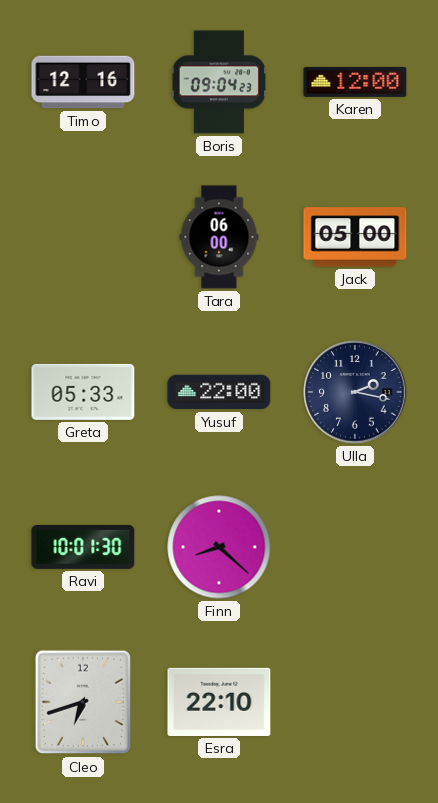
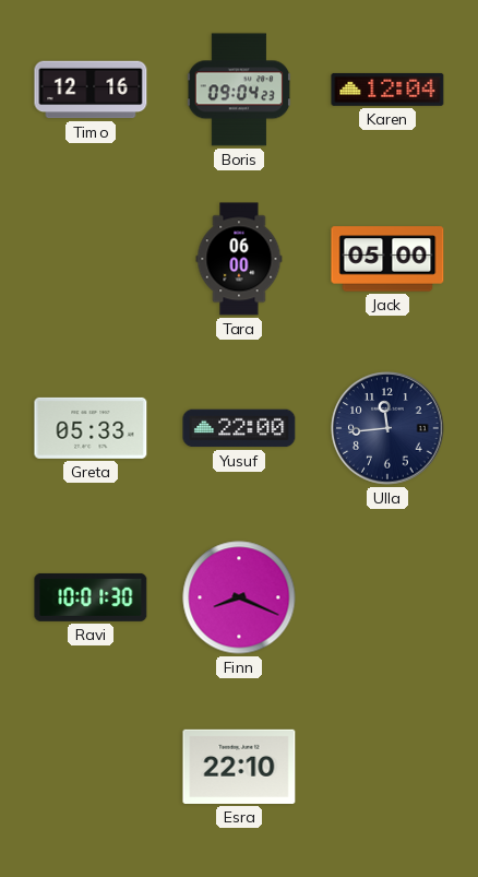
Karen: 12:00 -> 12:04 (387, 90)
Ulla: 2:17 -> 11:44 (387, 428)
Finn: 8:22 -> 8:19 (239, 597)
Cleo: 6:42 -> none (82, 702)
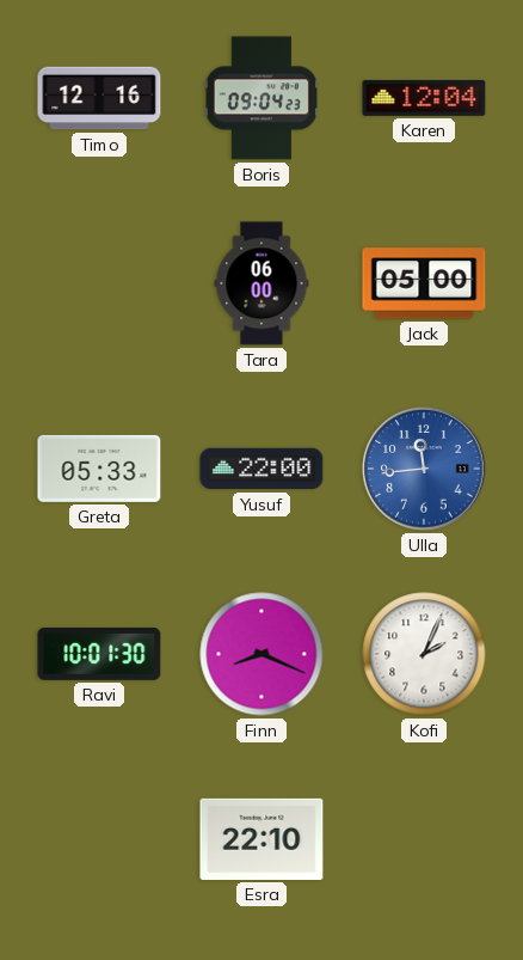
Ulla dial: navy -> blue (424, 469)
Kofi: none -> 2:04 (424, 654)
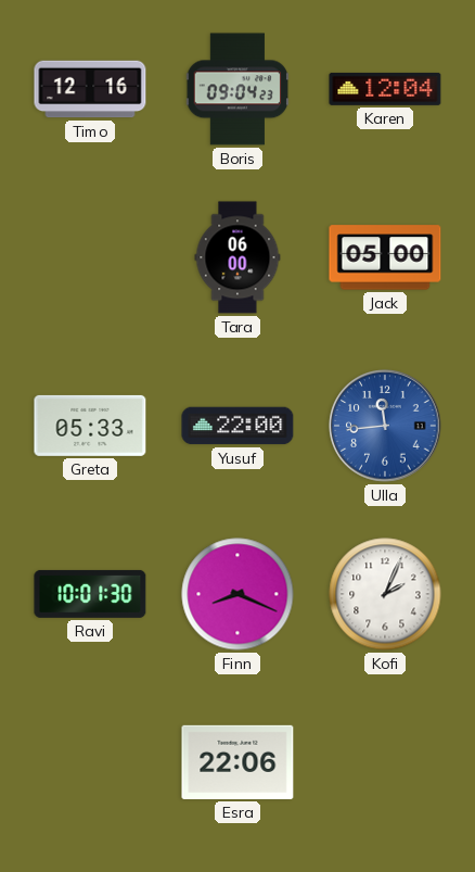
Esra: 22:10 -> 22:06 (237, 762)
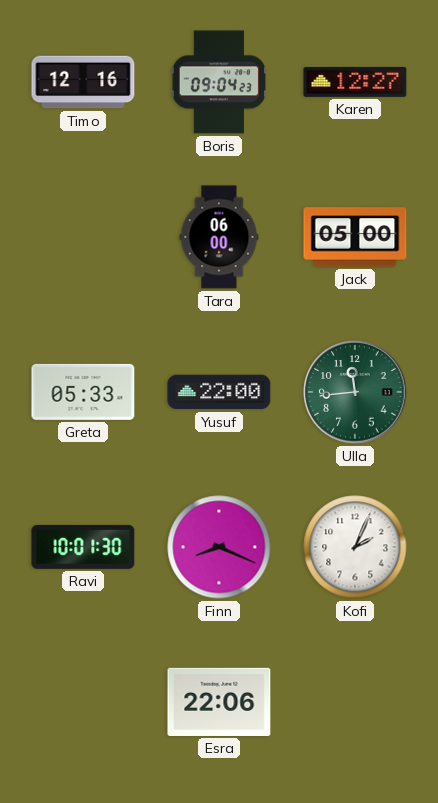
Karen: 12:04 -> 12:27 (355, 82)
Ulla dial: blue -> green (355, 392)
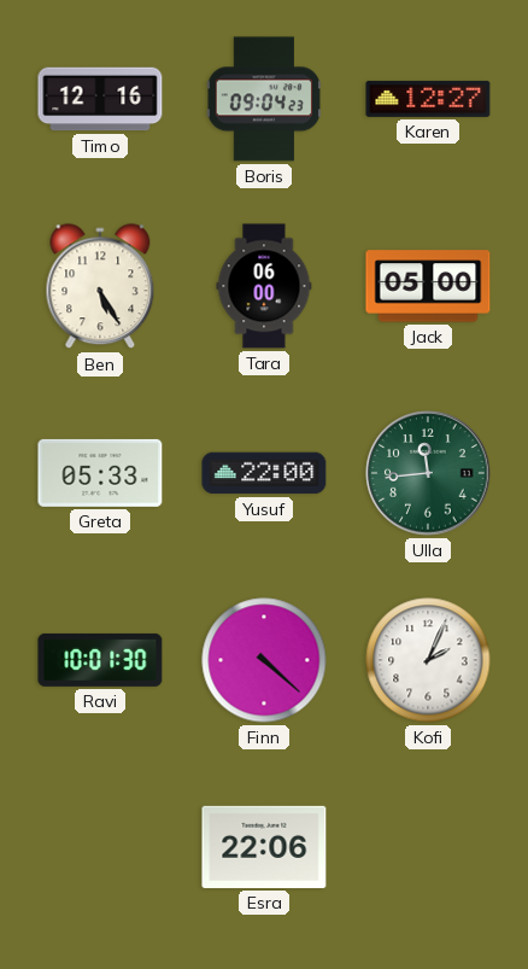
Ben: none -> 5:25 (100, 287)
Finn: 8:19 -> 4:22 (264, 660)
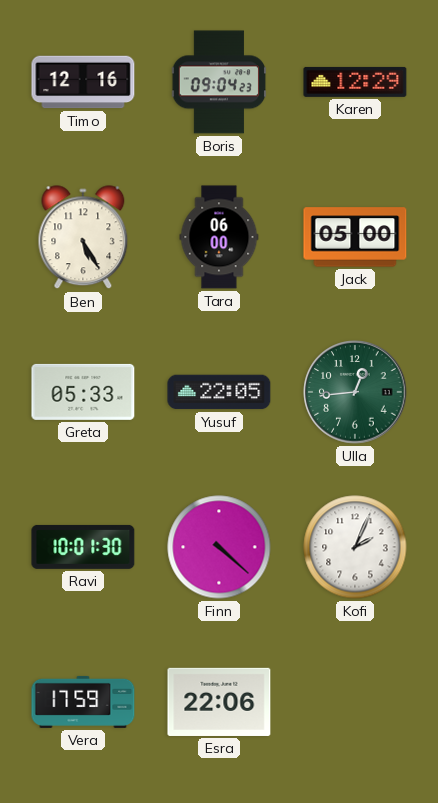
Karen: 12:27 -> 12:29 (355, 82)
Yusuf: 22:00 -> 22:05 (219, 392)
Ulla: 11:44 -> 12:44 (355, 392)
Vera: none -> 17:59 (83, 702)
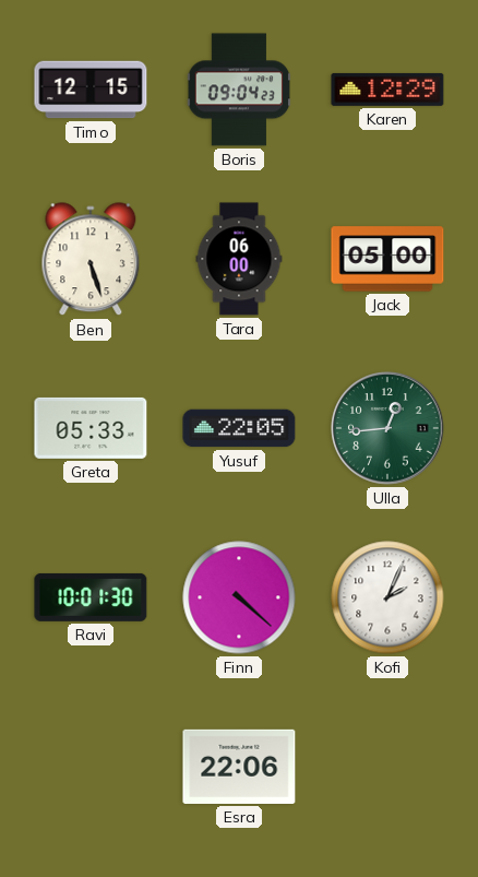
Timo: 12:16 -> 12:15 (91, 90)
Ben: 5:25 -> 5:27 (91, 260)
Vera: 17:59 -> none (83, 702)
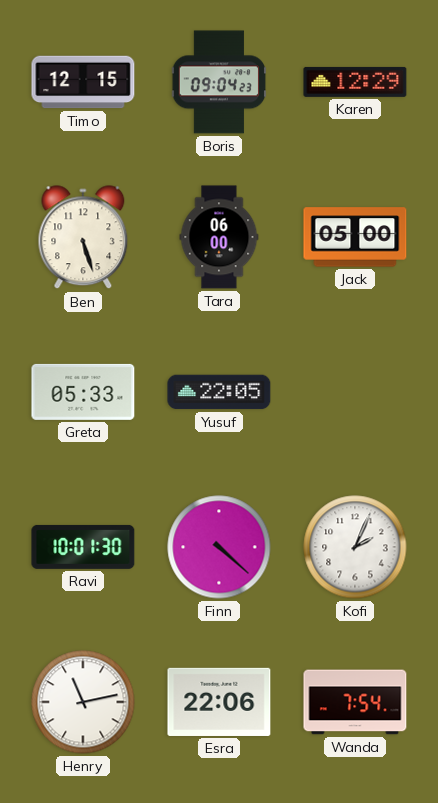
Ulla: 12:44 -> none (387, 428)
Henry: none -> 11:13 (83, 702)
Wanda: none -> 7:54 (355, 702)
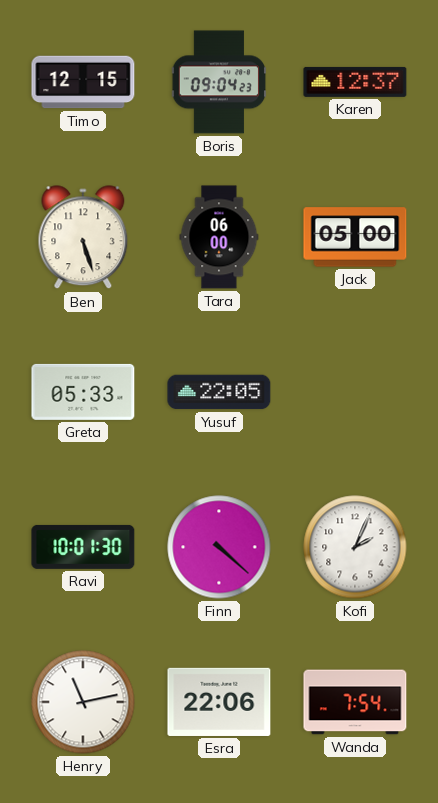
Karen: 12:29 -> 12:37 (355, 82)
